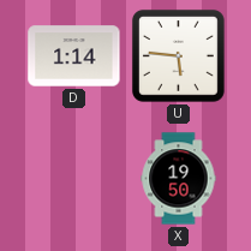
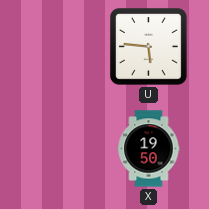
D: 1:14 -> none (74, 56)
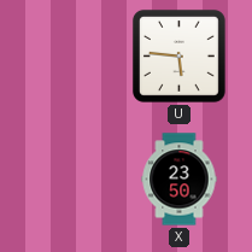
X: 19:50 -> 23:50 (180, 180)
